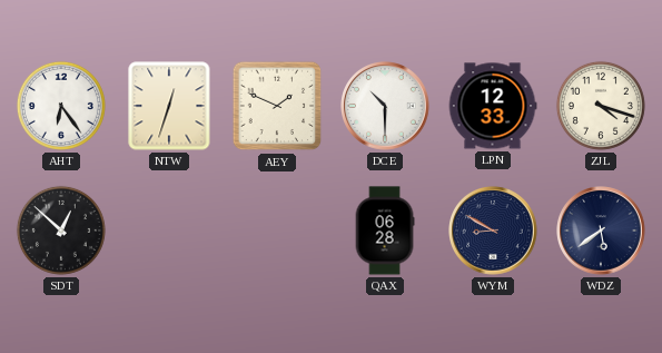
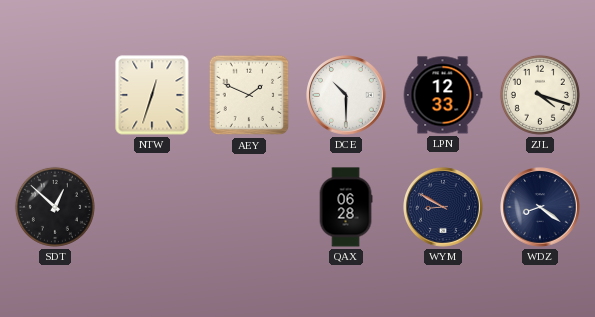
AHT: 6:24 -> none (61, 106)
WDZ: 5:39 -> 8:21 (540, 207)
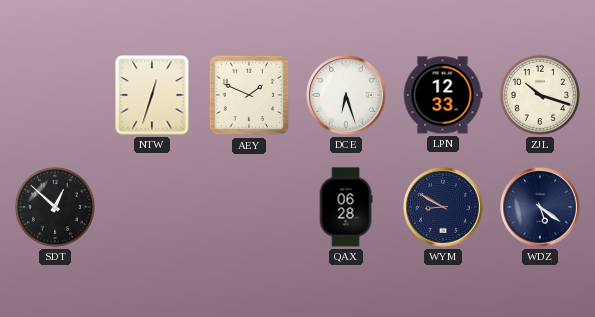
DCE: 10:30 -> 6:27 (346, 95)
ZJL: 4:18 -> 10:18 (540, 95)
WDZ: 8:21 -> 5:21 (540, 207)
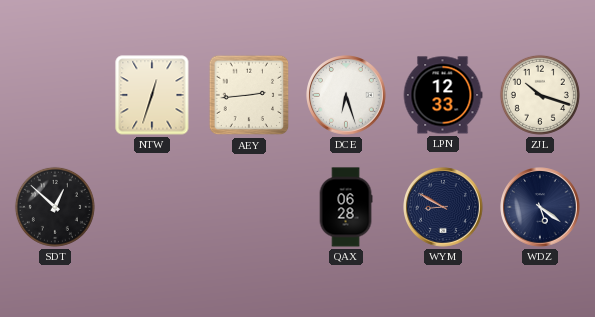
AEY: 1:49 -> 2:44 (249, 95)
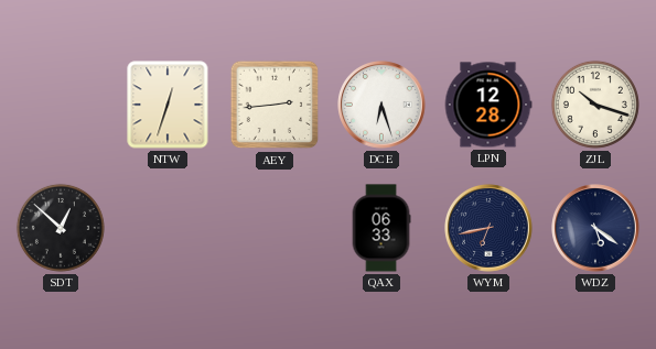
LPN: 12:33 -> 12:28 (488, 105)
QAX: 06:28 -> 06:33 (381, 228)
WYM: 8:50 -> 6:43 (488, 228)
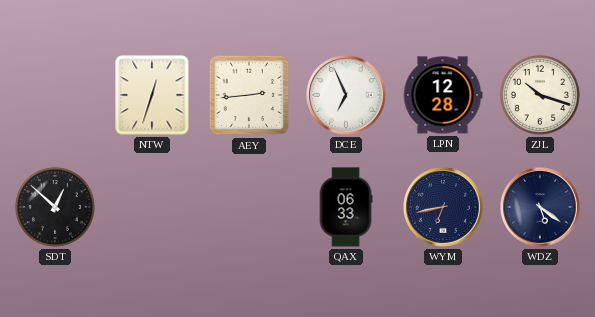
DCE: 6:27 -> 6:56 (346, 95)
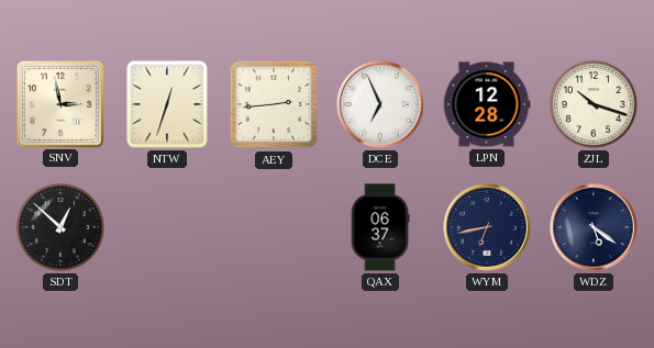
SNV: none -> 2:58 (59, 103)
QAX: 06:33 -> 06:37 (380, 227)
